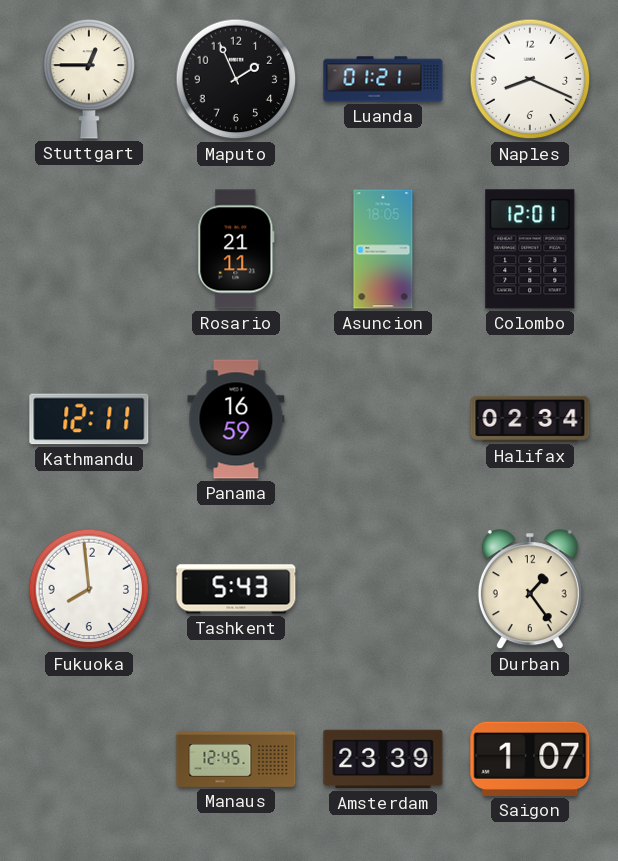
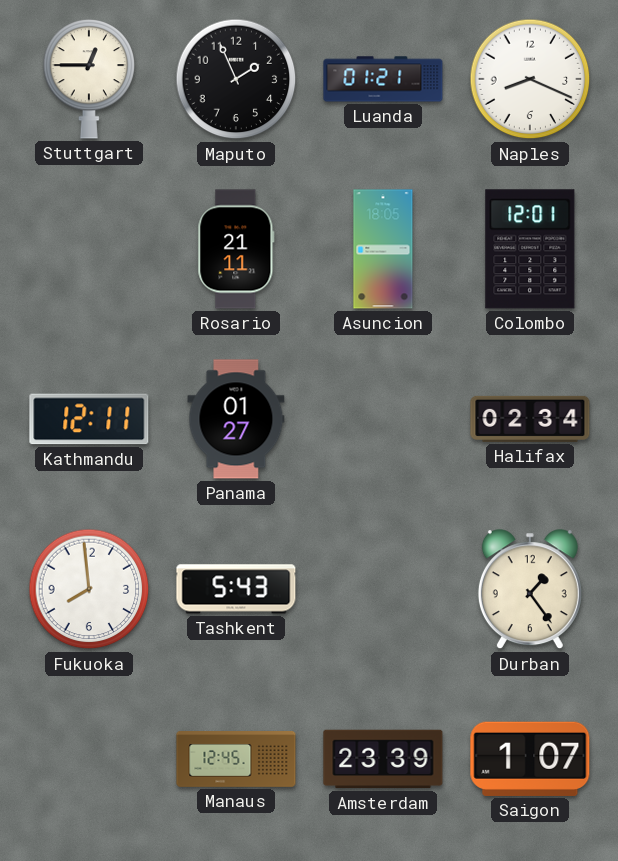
Panama: 16:59 -> 01:27 (236, 419)
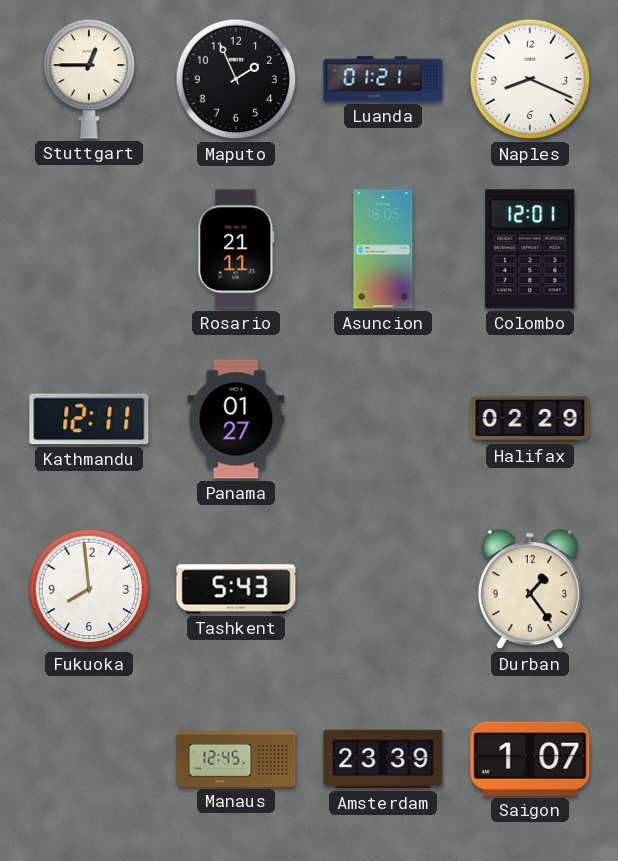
Halifax: 02:34 -> 02:29 (530, 419)
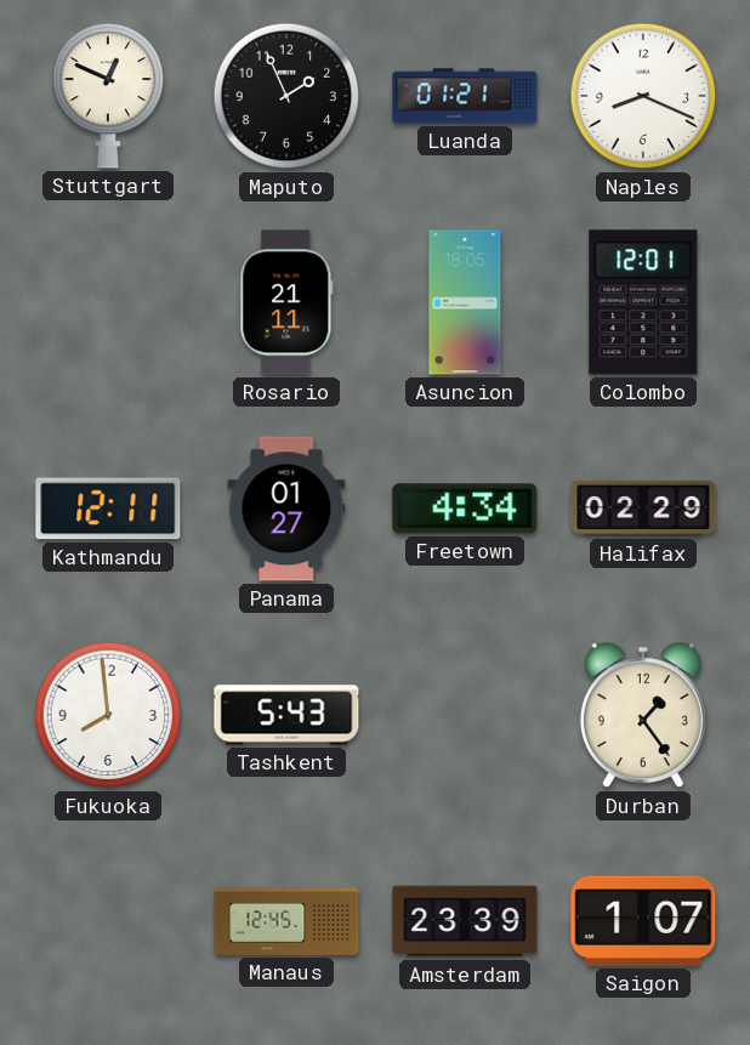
Stuttgart: 12:45 -> 12:49 (108, 96)
Freetown: none -> 4:34 (465, 509)
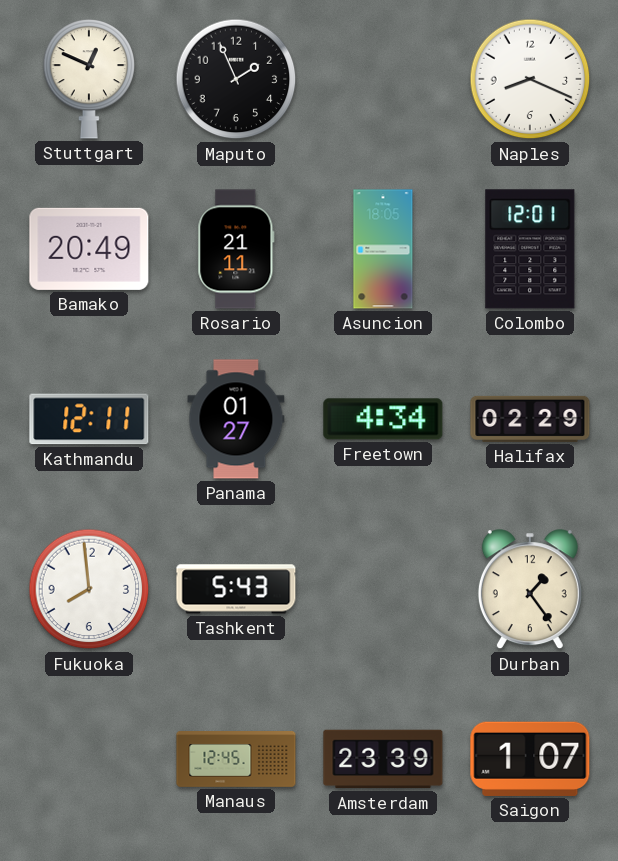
Luanda: 01:21 -> none (465, 96)
Bamako: none -> 20:49 (89, 249)
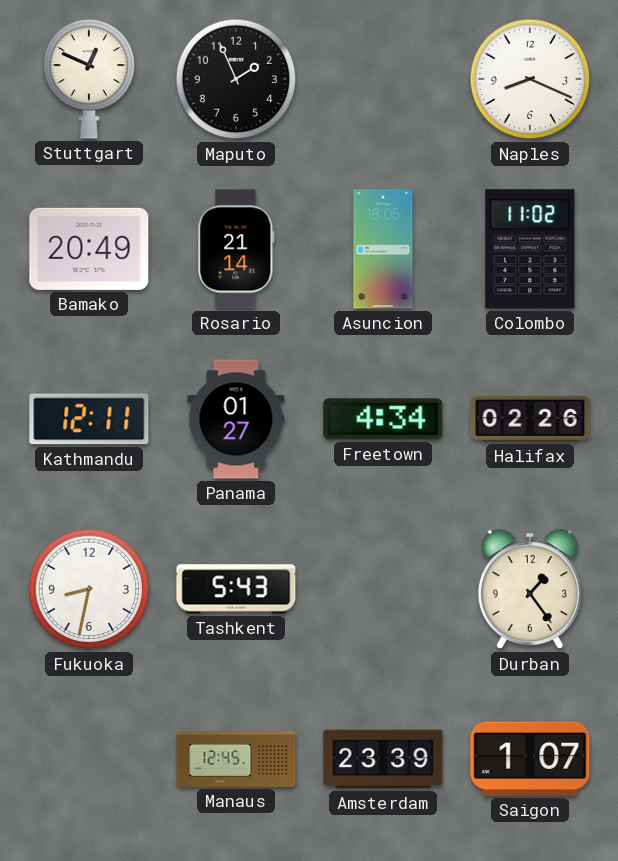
Rosario: 21:11 -> 21:14 (236, 249)
Colombo: 12:01 -> 11:02 (530, 249)
Halifax: 02:29 -> 02:26 (530, 419)
Fukuoka: 7:59 -> 8:32 (89, 589)
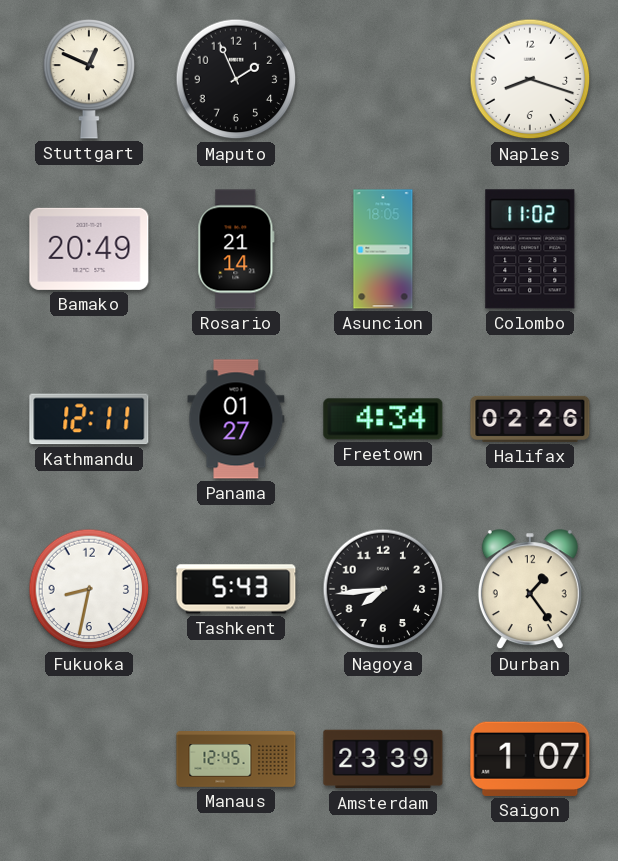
Naples: 8:19 -> 8:18 (530, 79)
Nagoya: none -> 7:44 (383, 589)
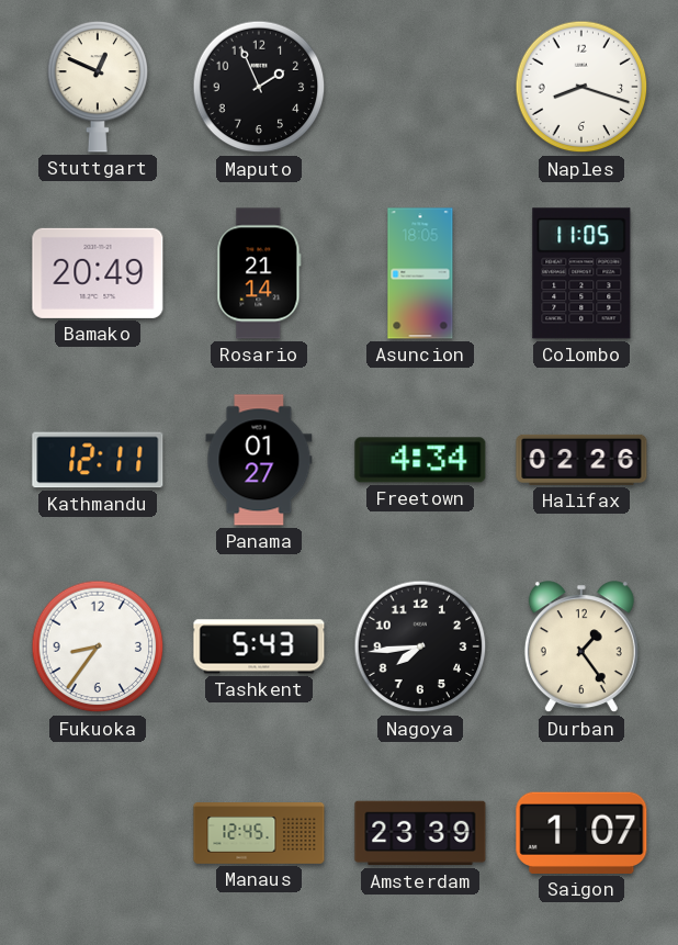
Colombo: 11:02 -> 11:05 (581, 273)
Fukuoka: 8:32 -> 8:36 (98, 646)
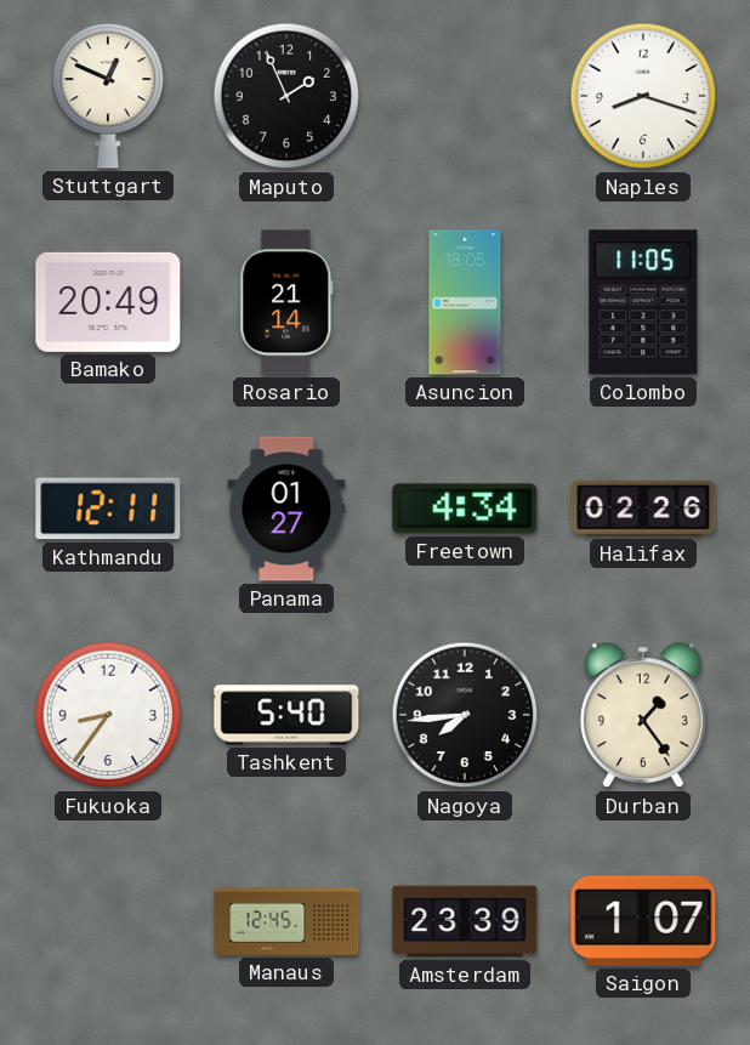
Tashkent: 5:43 -> 5:40 (286, 715)
